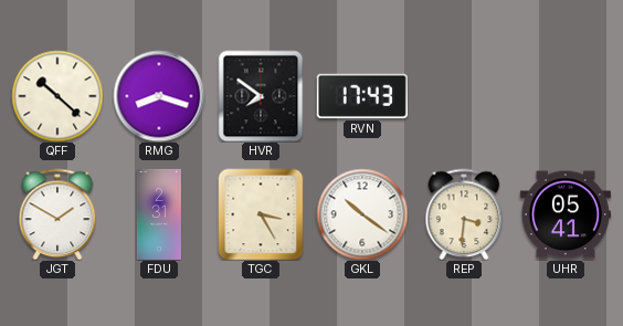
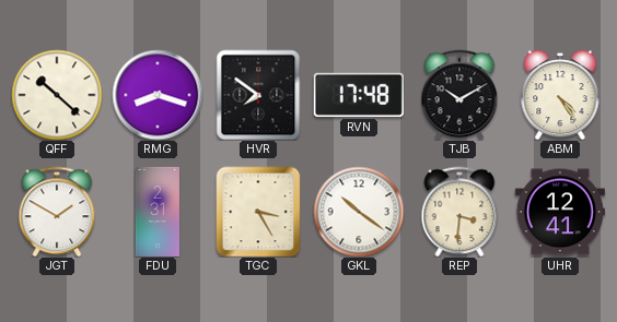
RVN: 17:43 -> 17:48 (359, 95)
TJB: none -> 10:10 (459, 95)
ABM: none -> 4:24 (560, 95)
UHR: 05:41 -> 12:41 (560, 212)
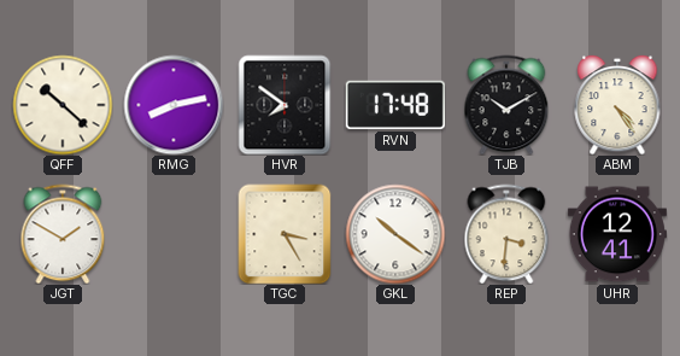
RMG: 8:18 -> 8:13 (174, 105)
FDU: 2:31 -> none (156, 212)
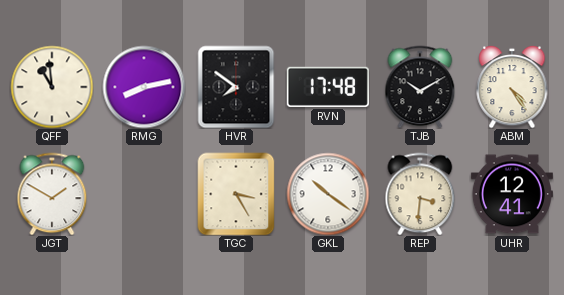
QFF: 10:22 -> 10:59 (52, 87)
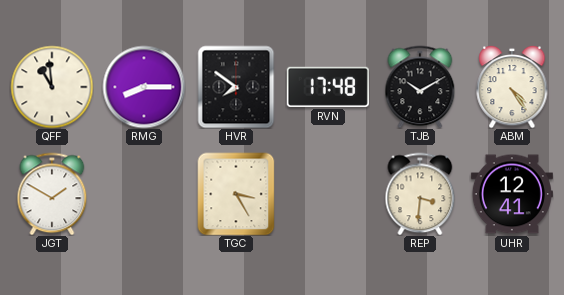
RMG: 8:13 -> 8:15 (144, 87)
GKL: 10:21 -> none (328, 194)
